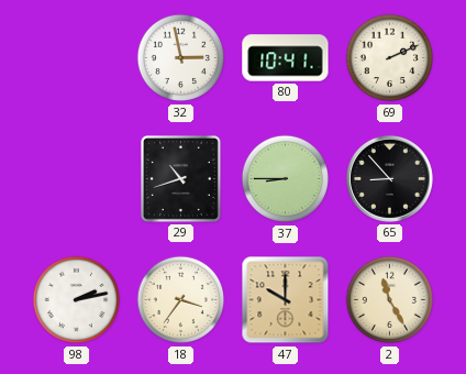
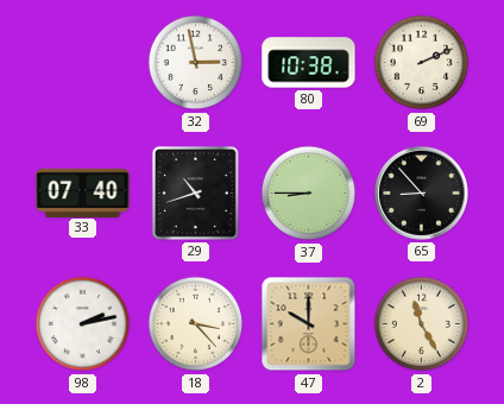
80: 10:41 -> 10:38 (309, 63)
33: none -> 07:40 (83, 192)
18: 3:36 -> 3:23 (196, 324)
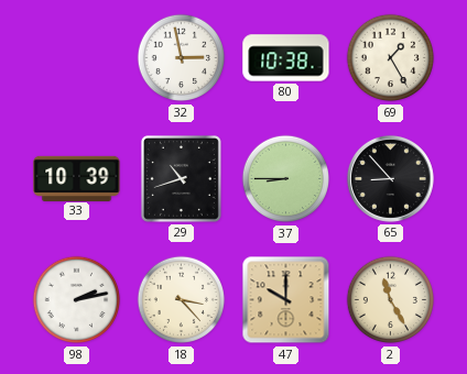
69: 2:11 -> 1:25 (391, 58)
33: 07:40 -> 10:39 (77, 178)
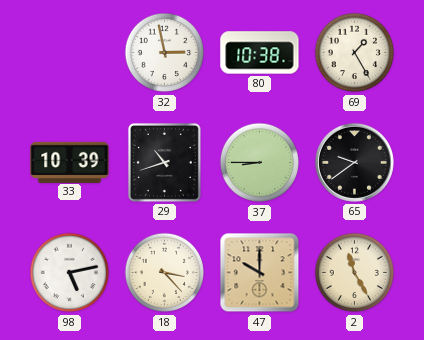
65: 8:53 -> 9:39 (354, 162)
98: 2:13 -> 5:13 (70, 273)
